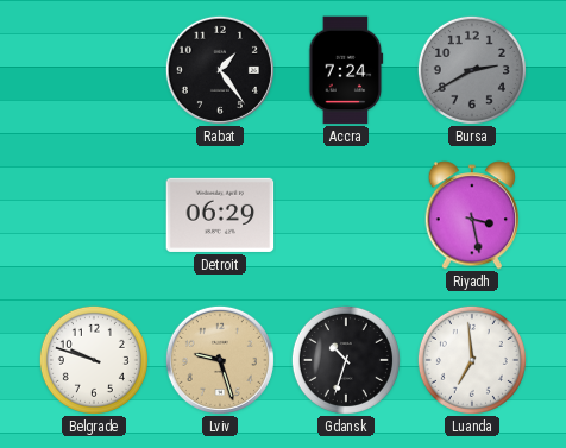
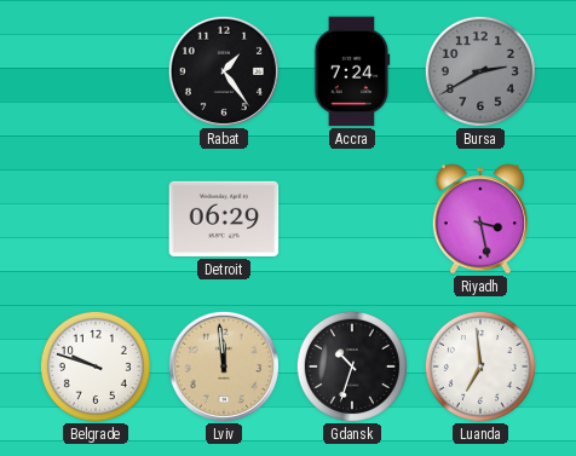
Lviv: 9:27 -> 11:59 (224, 366)
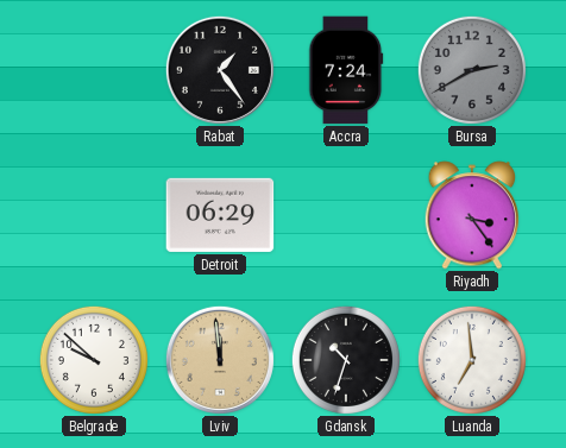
Riyadh: 3:28 -> 3:24 (472, 215)
Belgrade: 9:48 -> 9:52 (94, 360)
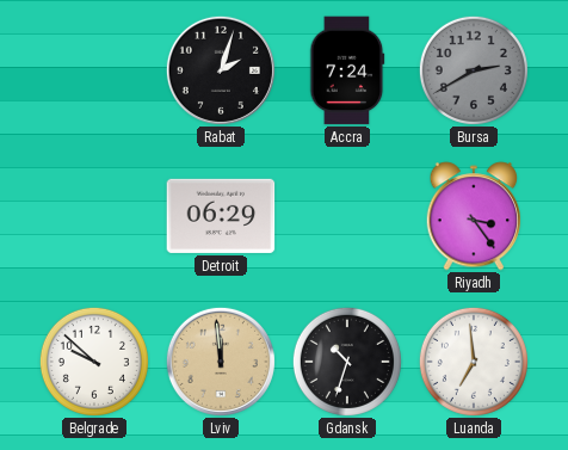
Rabat: 1:24 -> 2:03 (221, 70)
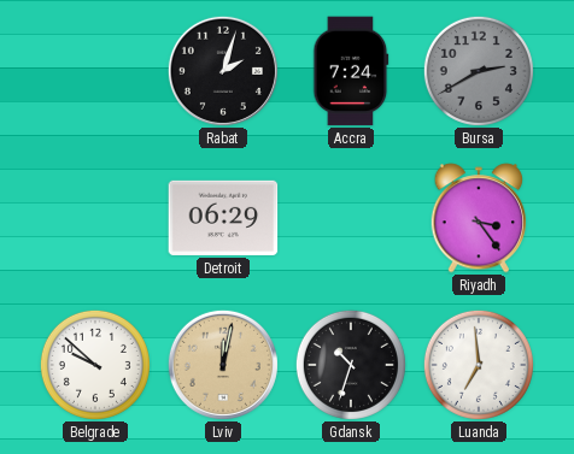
Lviv: 11:59 -> 12:02 (223, 365)
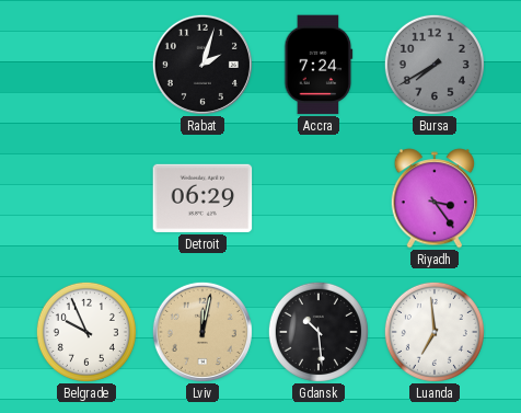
Bursa: 2:40 -> 7:40 (435, 65)
Belgrade: 9:52 -> 9:56 (86, 332)
Gdansk: 10:33 -> 10:29 (319, 332)
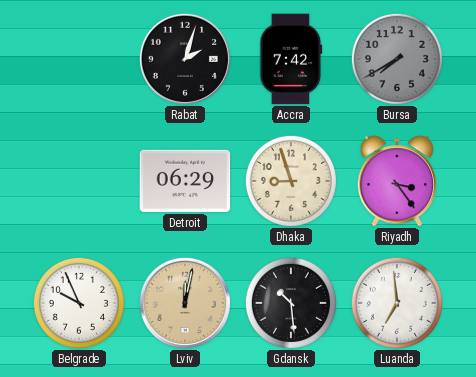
Accra: 7:24 -> 7:42 (291, 59)
Dhaka: none -> 8:57 (291, 181)
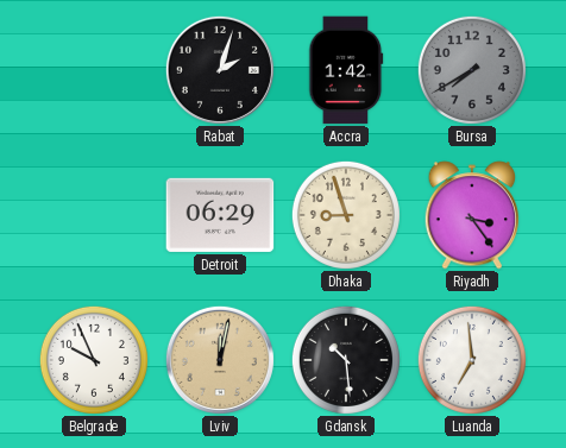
Accra: 7:42 -> 1:42 (346, 70)
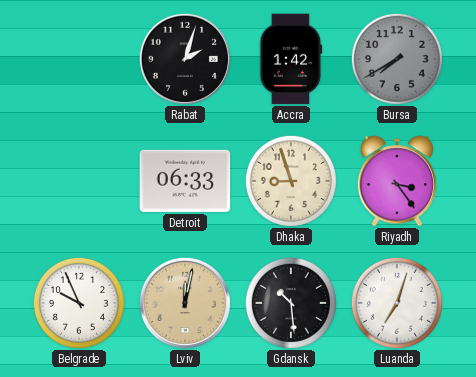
Detroit: 06:29 -> 06:33 (185, 181)
Luanda: 6:59 -> 7:03 (397, 303)
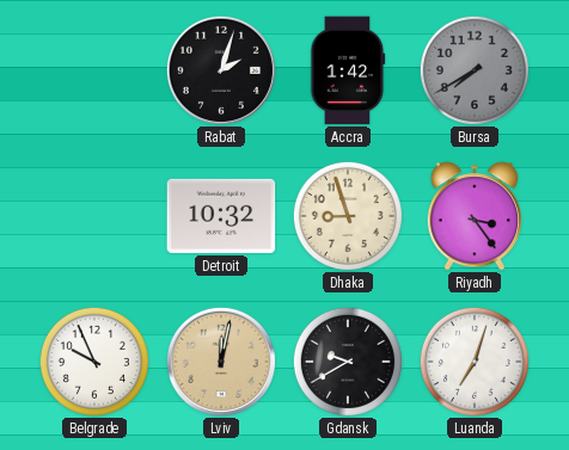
Detroit: 06:33 -> 10:32 (221, 216)
Gdansk: 10:29 -> 9:40 (348, 362)
